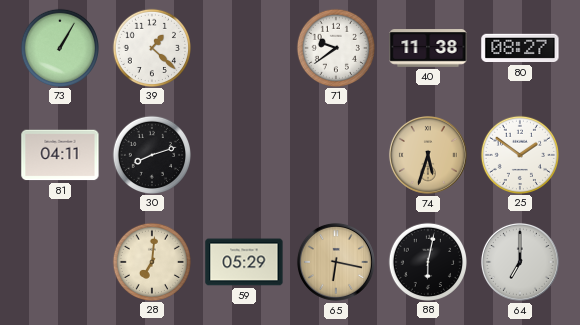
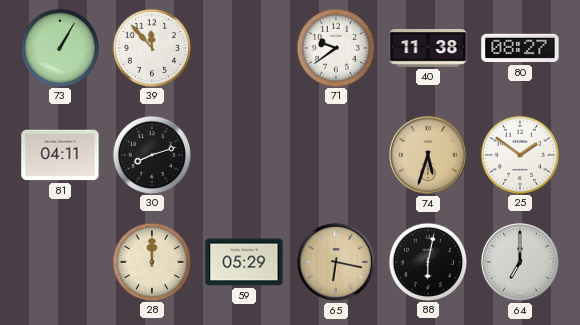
39: 1:22 -> 11:53 (151, 47)
28: 7:01 -> 12:00 (151, 261)
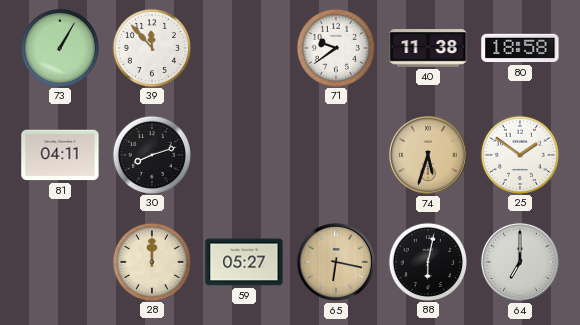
80: 08:27 -> 18:58 (520, 48)
59: 05:29 -> 05:27 (244, 262)
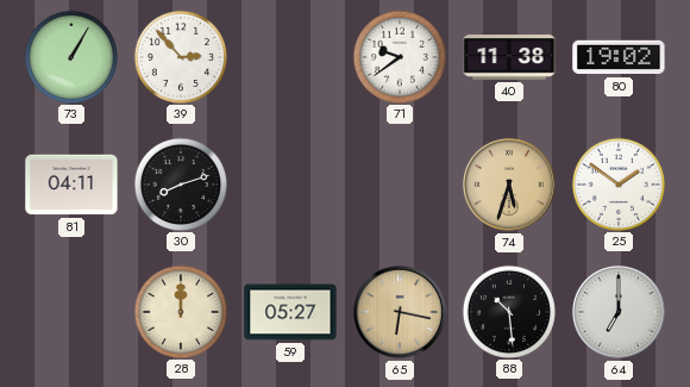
39: 11:53 -> 2:53 (180, 56)
80: 18:58 -> 19:02 (619, 57)
88: 6:02 -> 10:29 (508, 311)
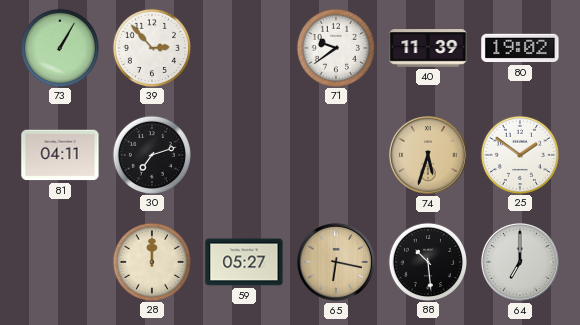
40: 11:38 -> 11:39 (428, 48)
30: 8:12 -> 7:12 (151, 154)
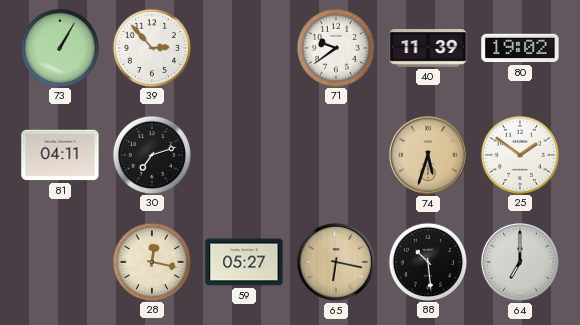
28: 12:00 -> 12:17 (151, 261)
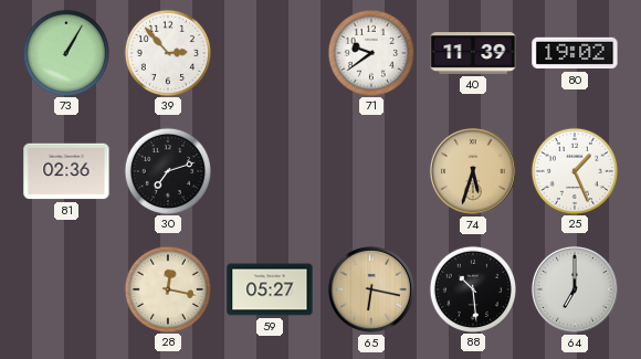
81: 04:11 -> 02:36 (66, 171)
25: 1:51 -> 1:26 (574, 170)
